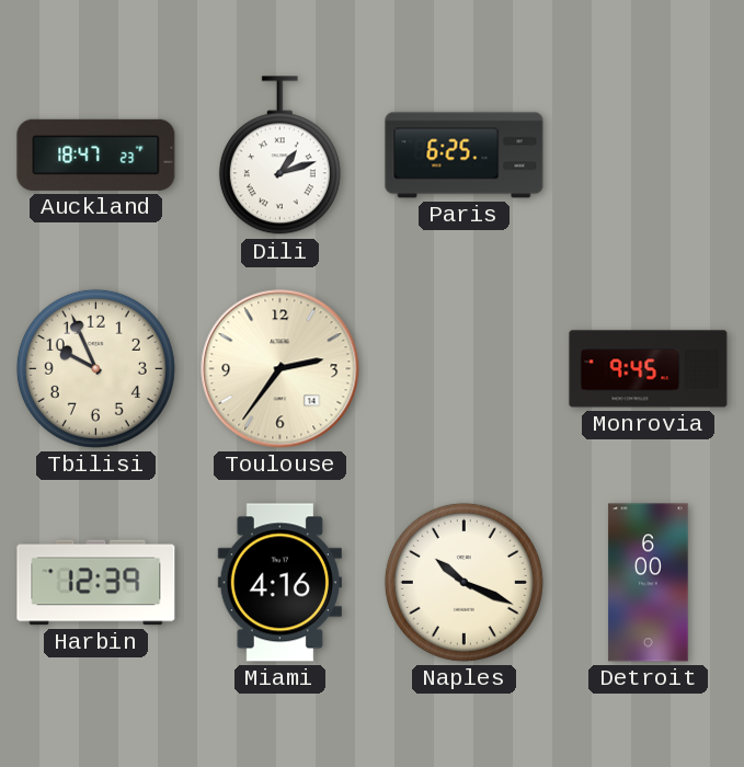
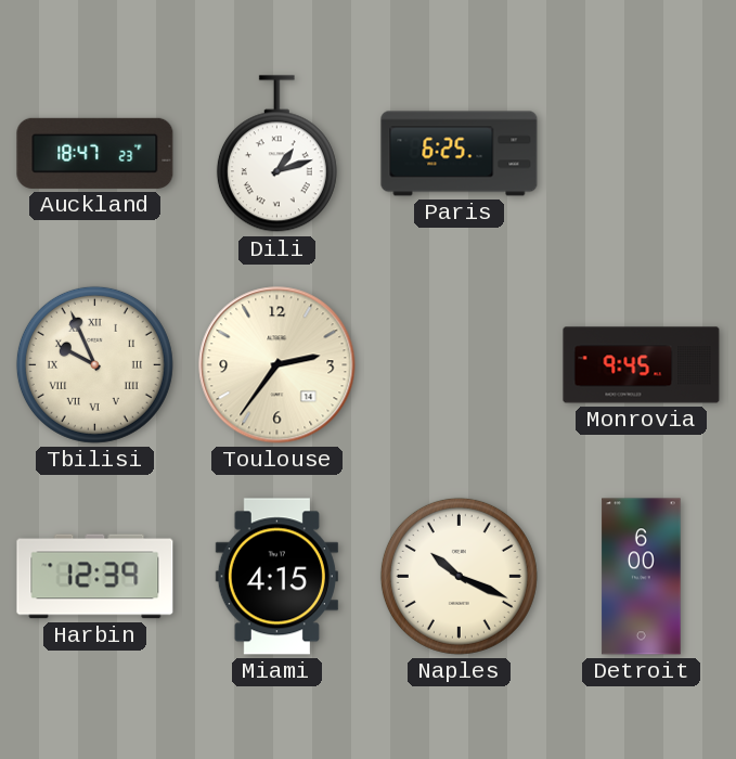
Tbilisi numerals: Arabic -> Roman (94, 364)
Miami: 4:16 -> 4:15 (276, 577)
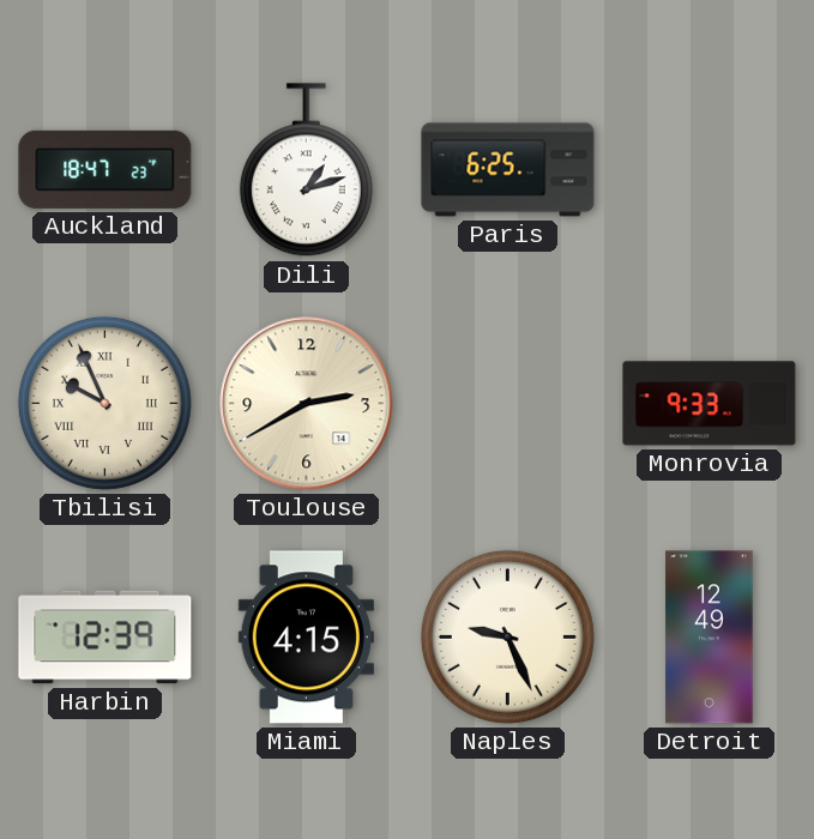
Toulouse: 2:36 -> 2:40 (307, 404)
Monrovia: 9:45 -> 9:33 (710, 404)
Naples: 10:19 -> 9:26 (507, 636)
Detroit: 6:00 -> 12:49 (710, 638)
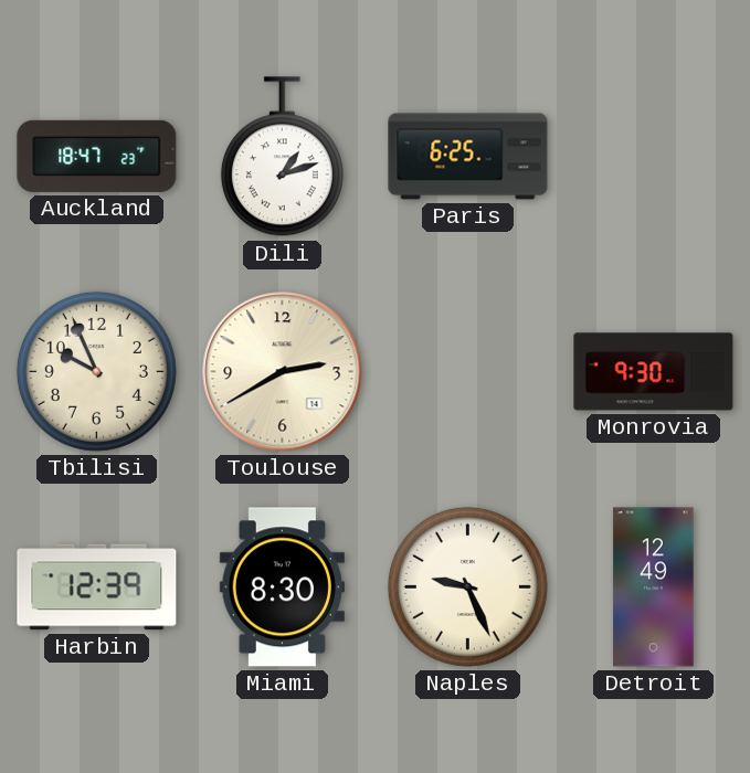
Tbilisi numerals: Roman -> Arabic (96, 371)
Monrovia: 9:33 -> 9:30 (654, 372)
Miami: 4:15 -> 8:30 (282, 587)
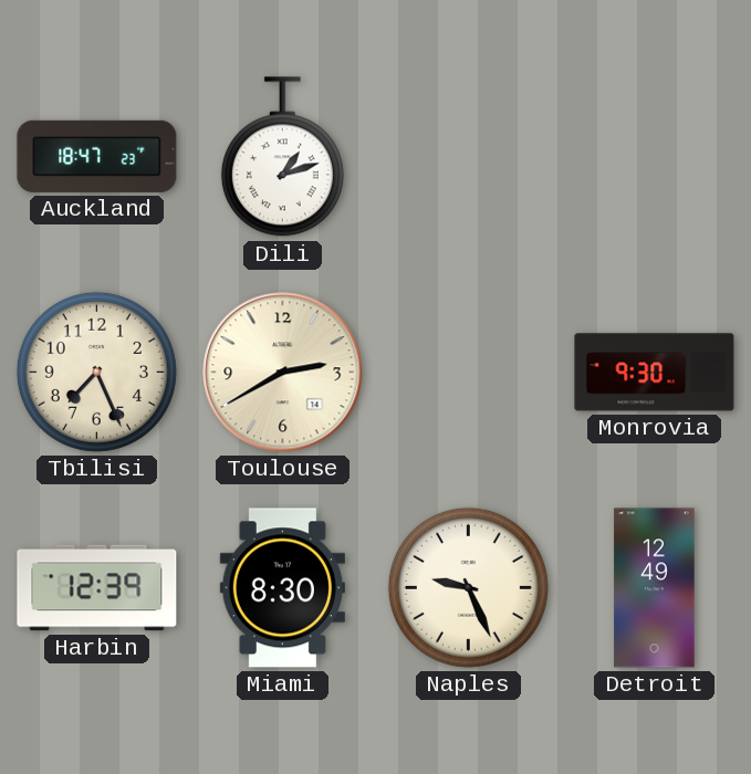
Paris: 6:25 -> none (468, 157)
Tbilisi: 9:56 -> 7:26 (96, 372)
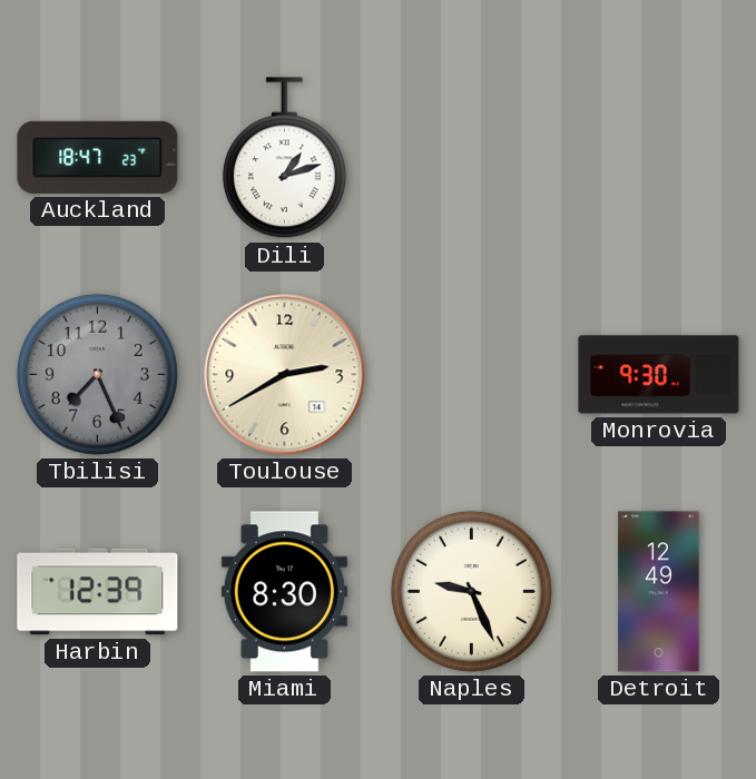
Tbilisi dial: cream -> grey (97, 374)
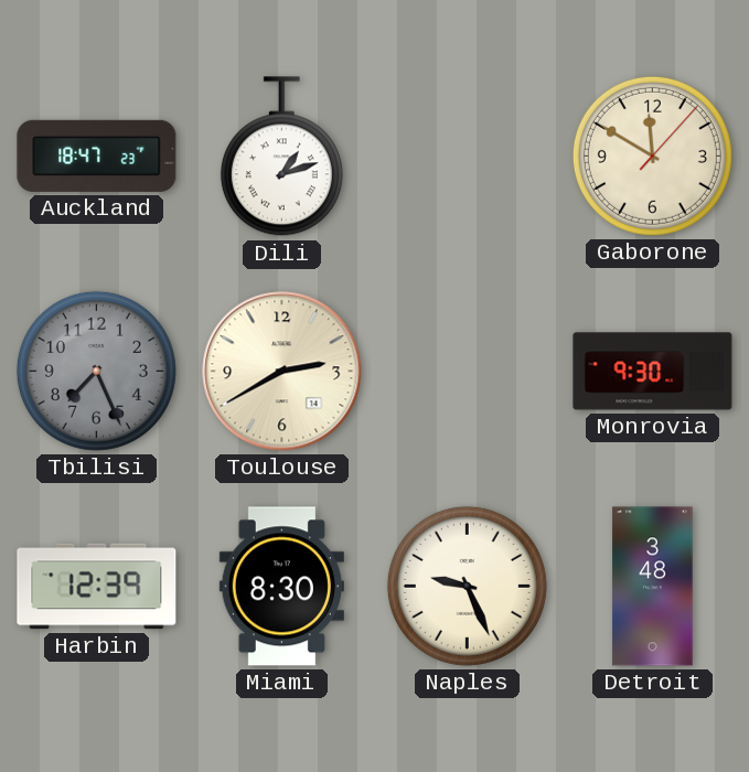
Gaborone: none -> 11:50 (652, 156)
Detroit: 12:49 -> 3:48 (653, 587)
